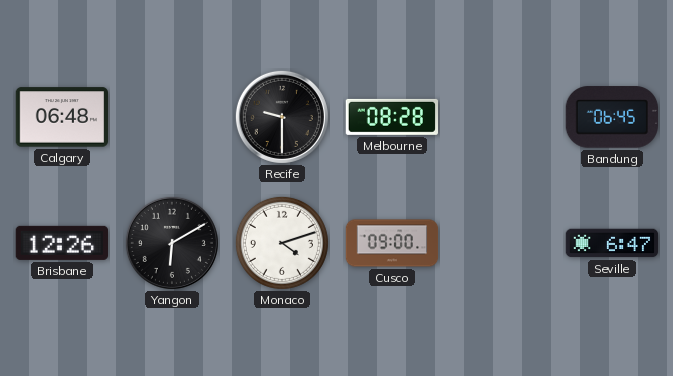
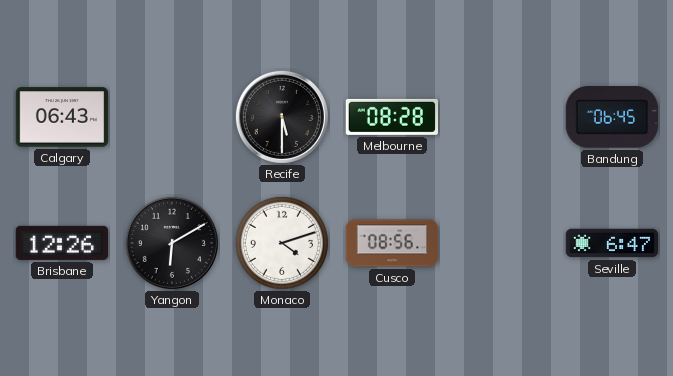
Calgary: 06:48 -> 06:43 (61, 117)
Recife: 9:30 -> 5:30 (282, 117)
Cusco: 09:00 -> 08:56 (392, 243)
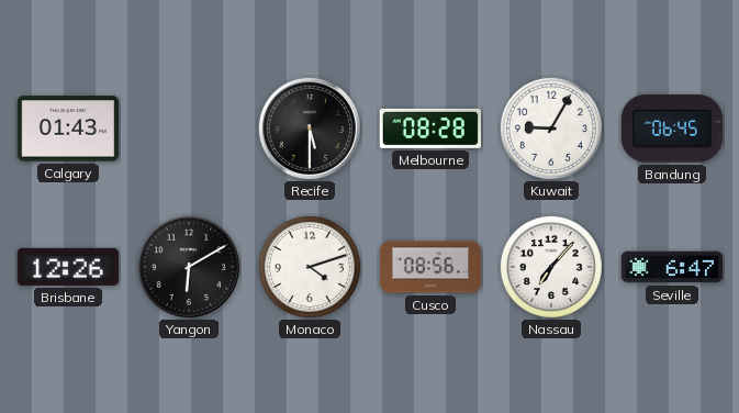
Calgary: 06:43 -> 01:43 (67, 129)
Kuwait: none -> 9:05 (551, 129)
Nassau: none -> 7:07 (551, 267)
